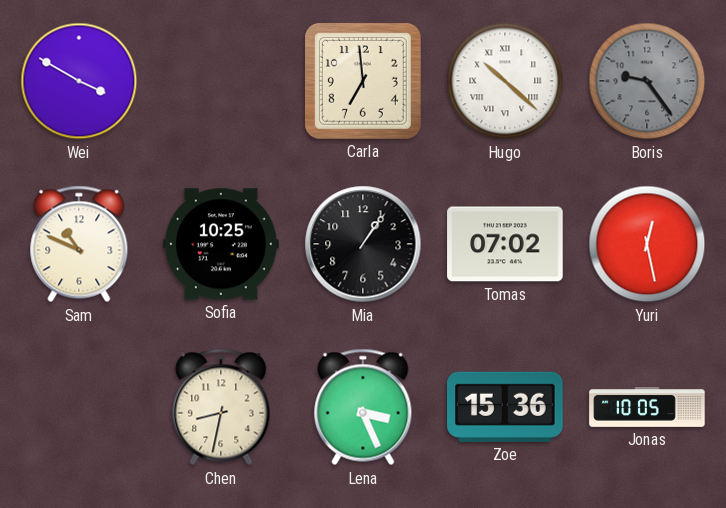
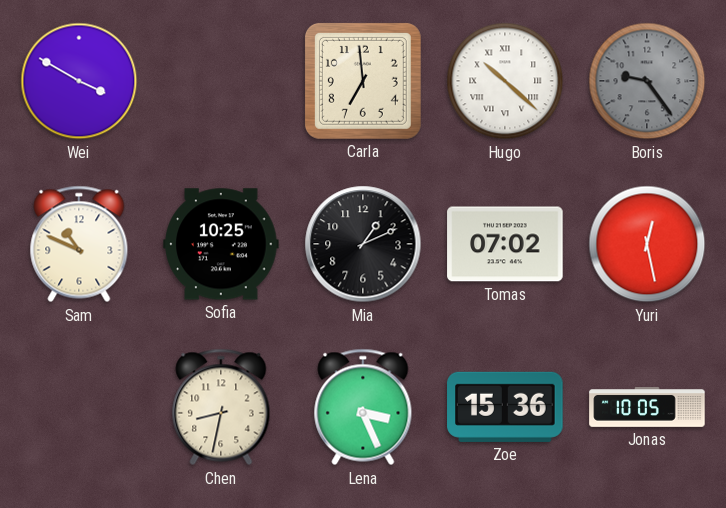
Mia: 1:06 -> 1:11 (363, 244)
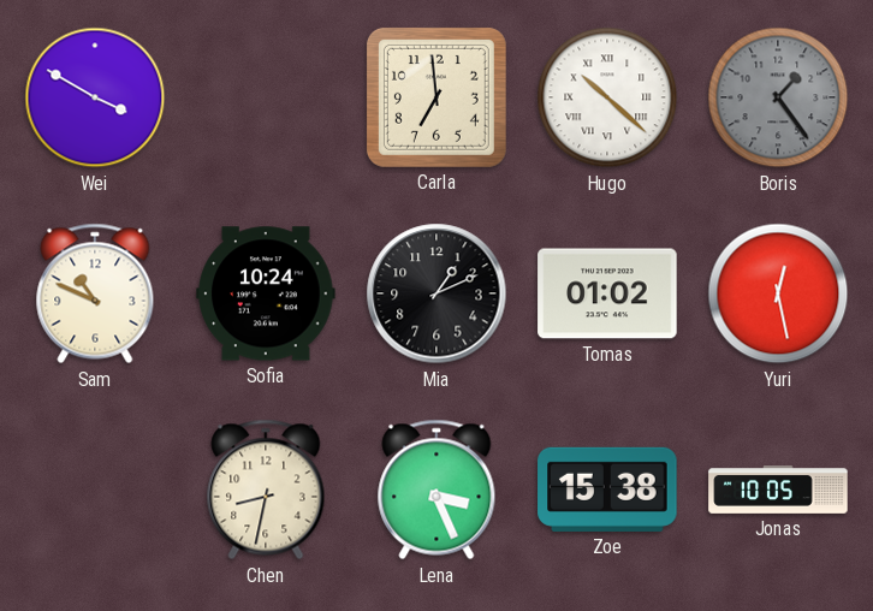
Boris: 9:24 -> 1:24 (778, 97)
Sofia: 10:25 -> 10:24 (266, 293)
Tomas: 07:02 -> 01:02 (607, 293)
Zoe: 15:36 -> 15:38 (607, 490)
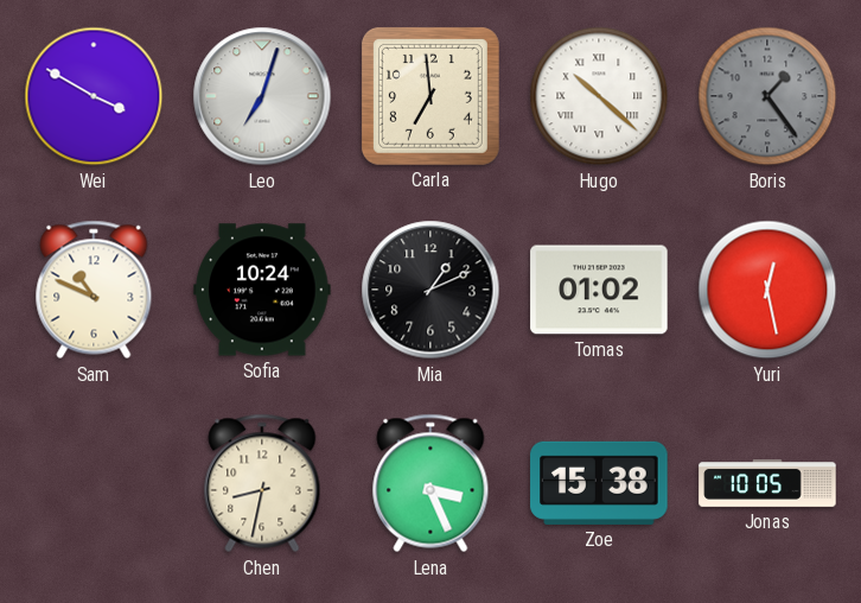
Leo: none -> 7:03 (262, 96)
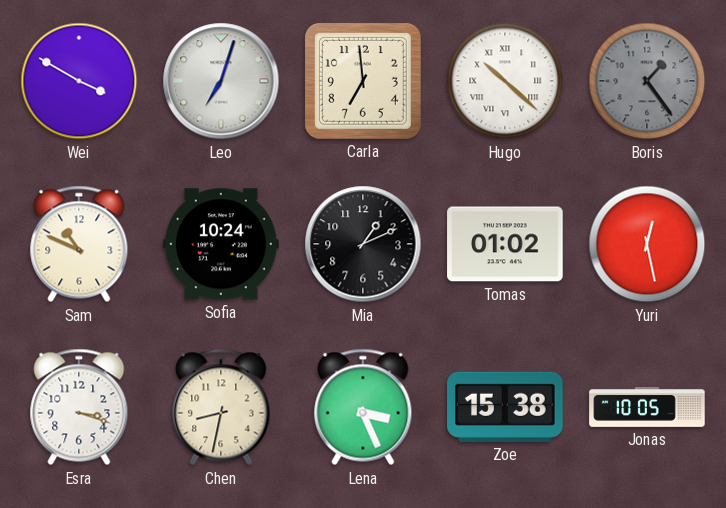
Esra: none -> 3:18 (79, 407)
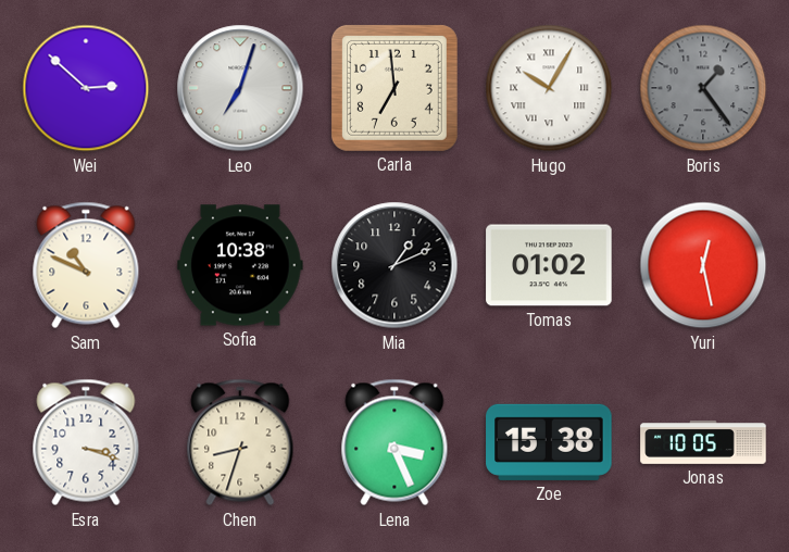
Wei: 3:50 -> 2:52 (86, 88)
Hugo: 10:22 -> 10:05 (549, 88)
Sofia: 10:24 -> 10:38 (240, 265)
Chen: 8:32 -> 8:33 (240, 442)
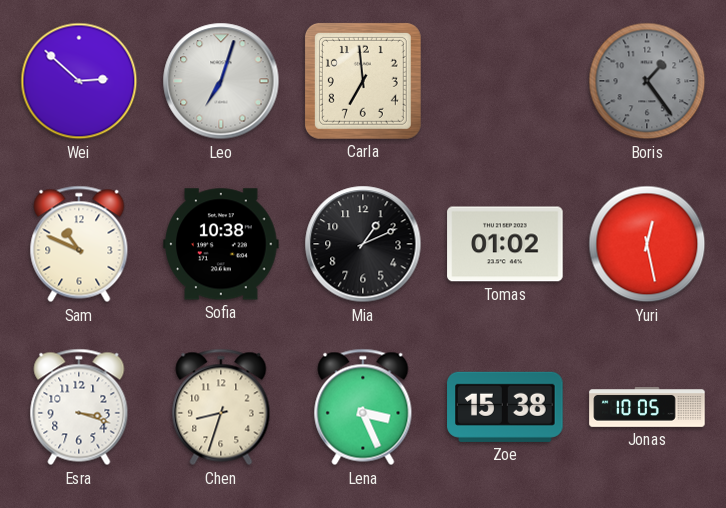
Hugo: 10:05 -> none (549, 88)
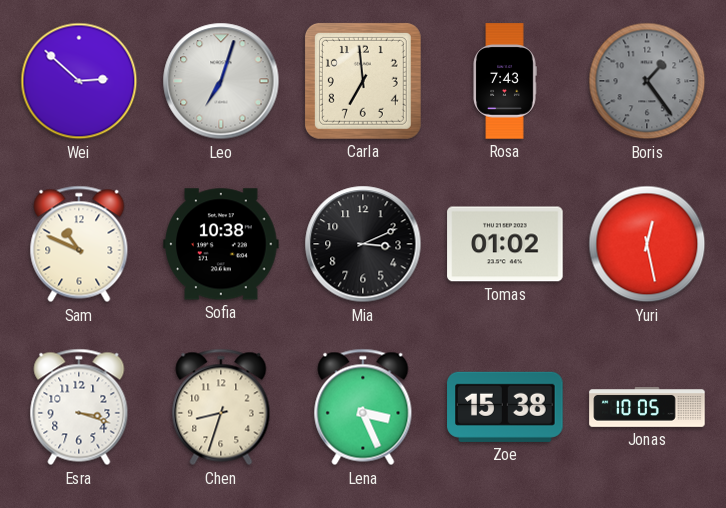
Rosa: none -> 7:43 (505, 81)
Mia: 1:11 -> 3:11 (363, 244)
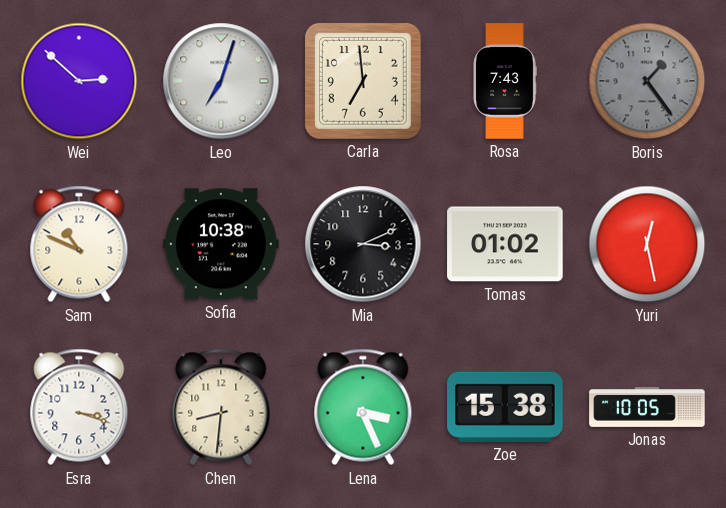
Chen: 8:33 -> 8:31 (221, 407)
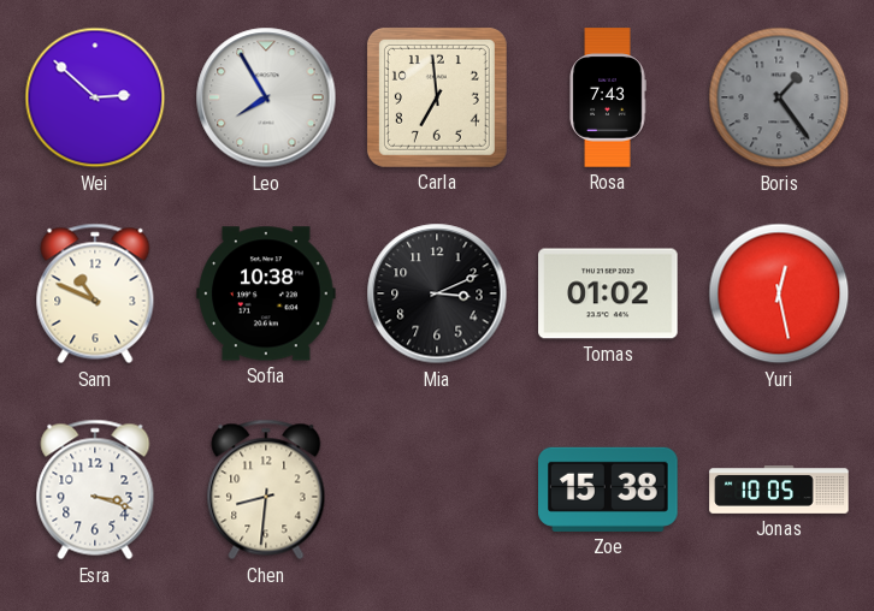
Leo: 7:03 -> 7:55 (266, 97)
Lena: 3:26 -> none (363, 407)
